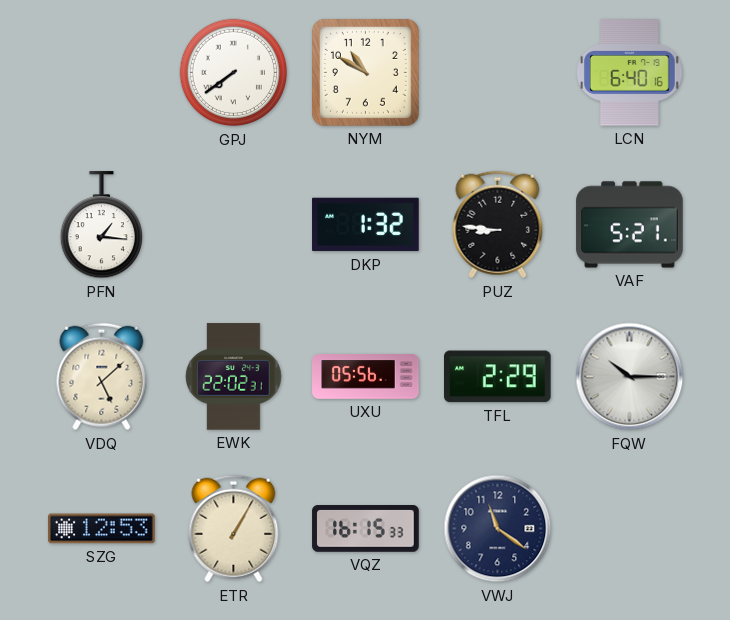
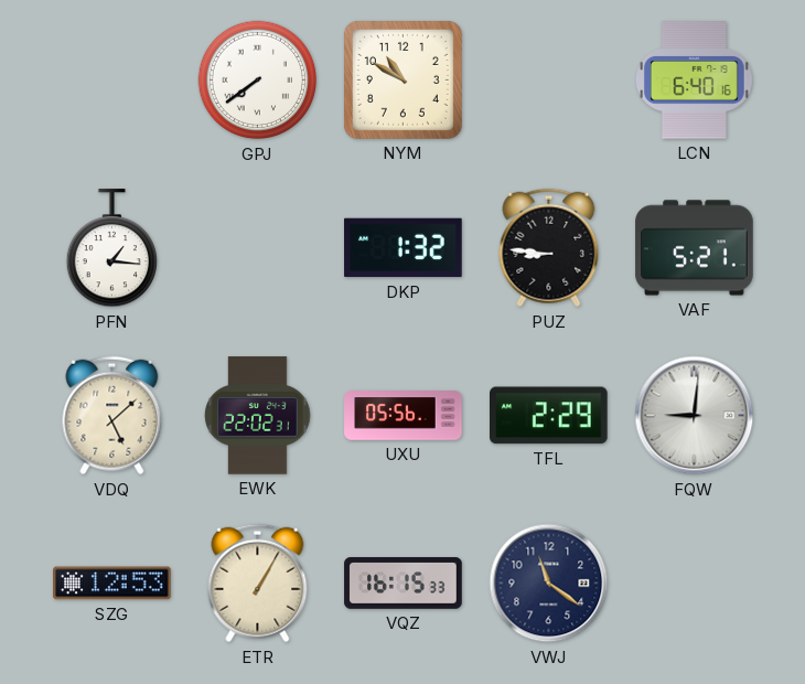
FQW: 10:15 -> 9:01 (695, 416)
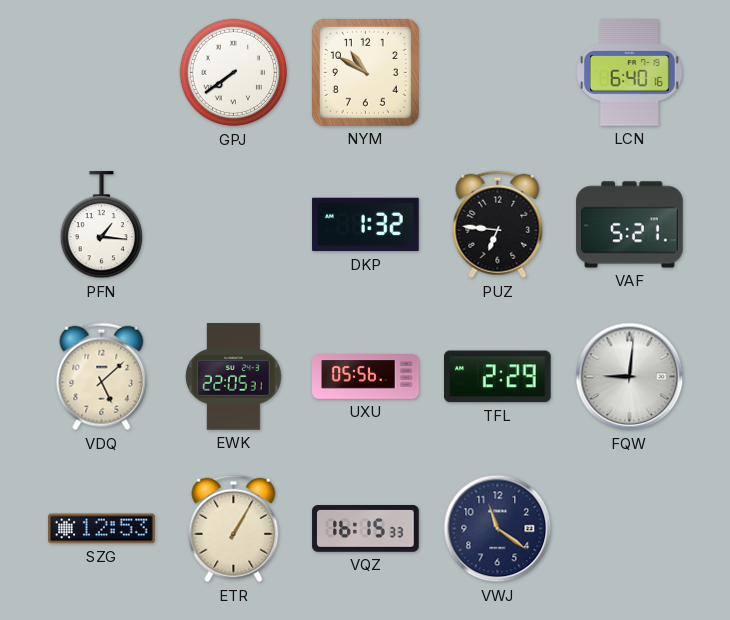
PUZ: 8:46 -> 6:46 (498, 225)
EWK: 22:02 -> 22:05 (234, 377)
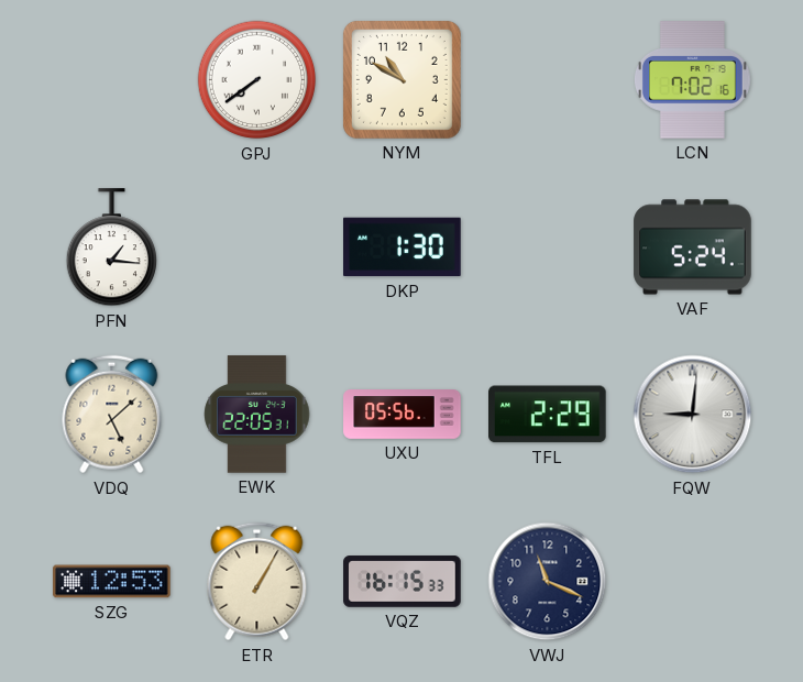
LCN: 6:40 -> 7:02 (692, 80)
DKP: 1:32 -> 1:30 (403, 248)
PUZ: 6:46 -> none (498, 225)
VAF: 5:21 -> 5:24 (693, 248)
VWJ: 11:21 -> 11:19 (548, 582)
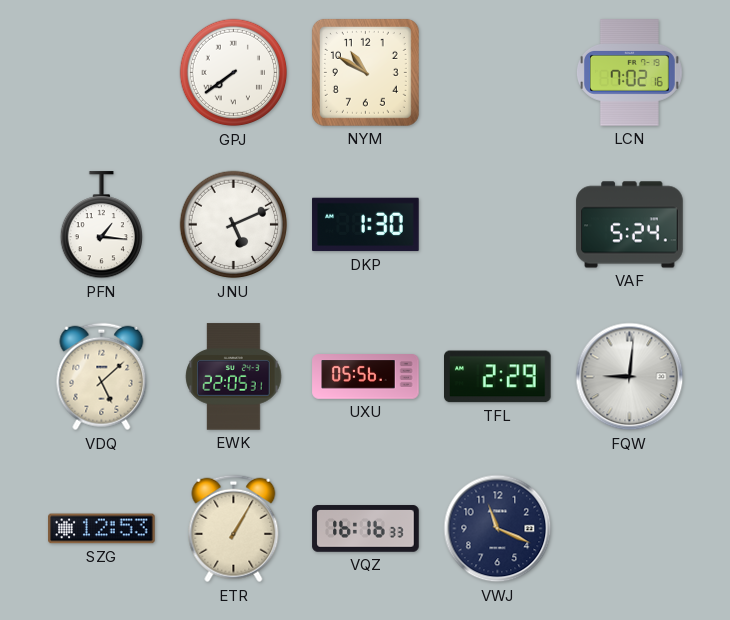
JNU: none -> 5:11 (234, 225)
VQZ: 16:15 -> 16:16 (366, 529)
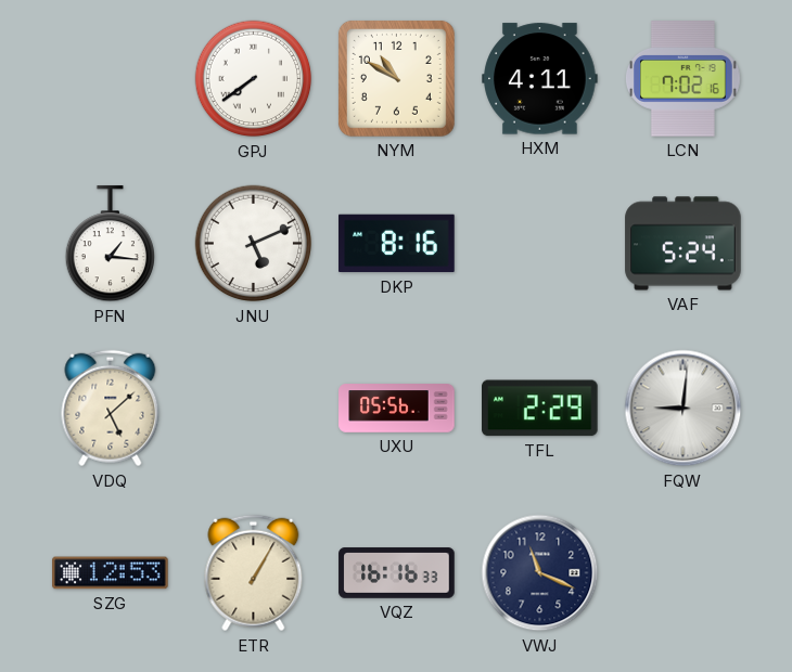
HXM: none -> 4:11 (540, 79)
DKP: 1:30 -> 8:16 (397, 244)
EWK: 22:05 -> none (234, 377)
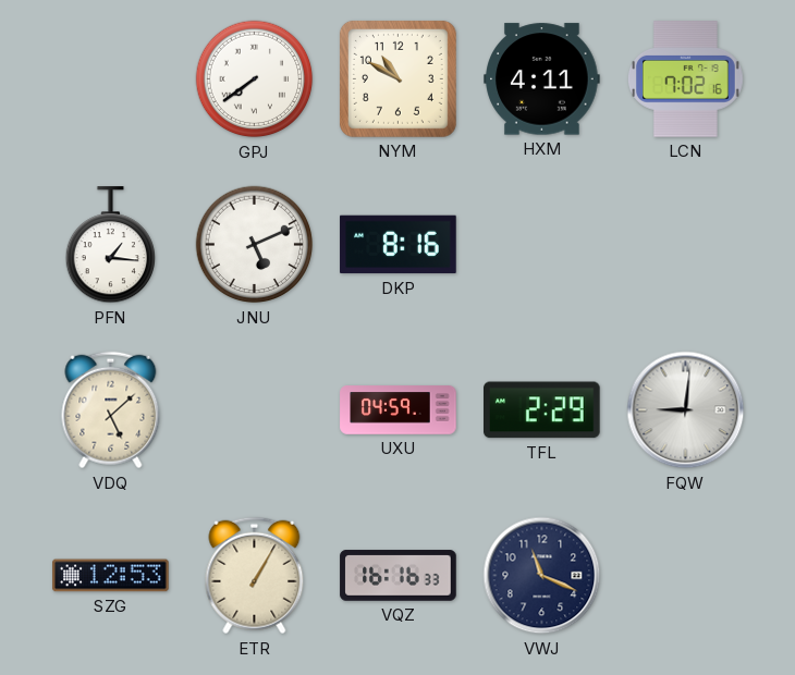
VAF: 5:24 -> none (684, 244)
UXU: 05:56 -> 04:59 (399, 410)
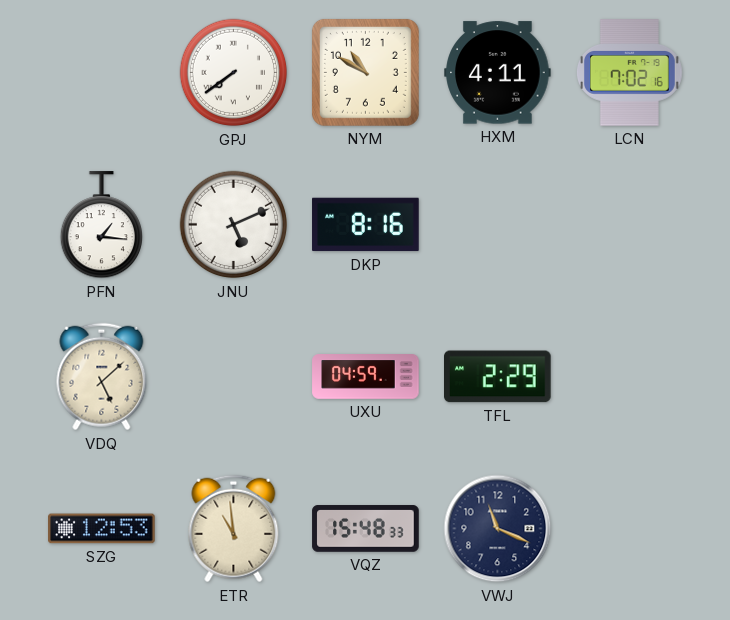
FQW: 9:01 -> none (686, 410)
ETR: 1:05 -> 10:59 (234, 529)
VQZ: 16:16 -> 15:48 (366, 529)
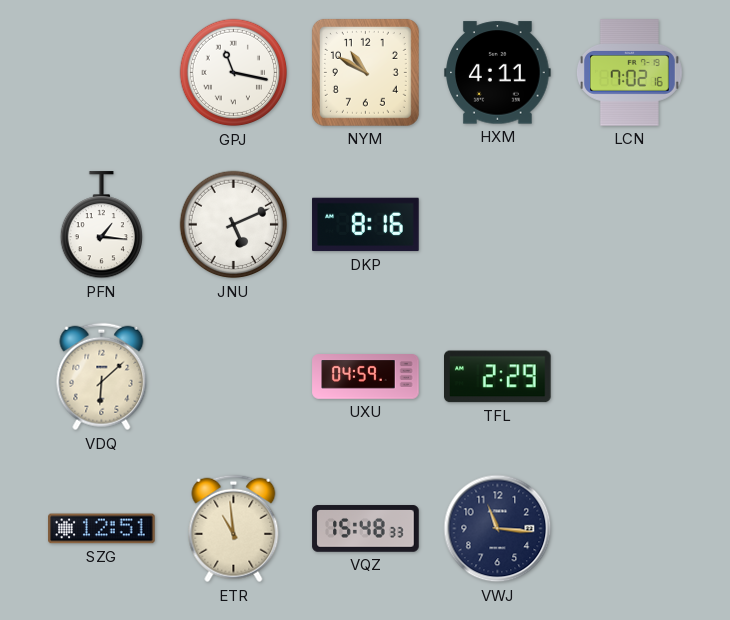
GPJ: 7:39 -> 11:17 (234, 73)
VDQ: 5:08 -> 6:08 (102, 377)
SZG: 12:53 -> 12:51 (102, 529)
VWJ: 11:19 -> 11:16 (498, 529)
